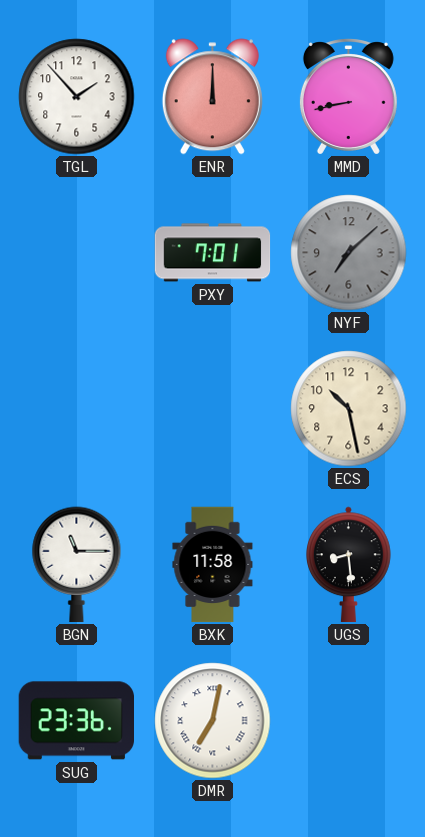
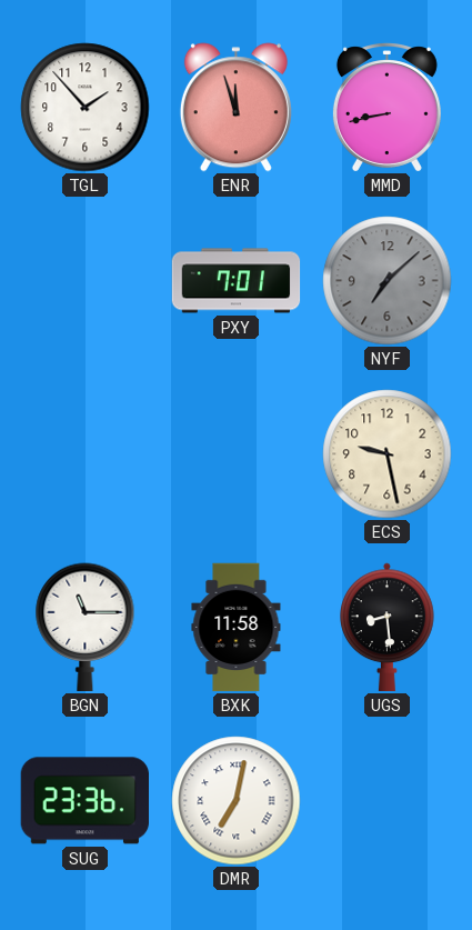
ENR: 12:00 -> 11:57 (235, 108)
ECS: 10:28 -> 9:28 (388, 454)
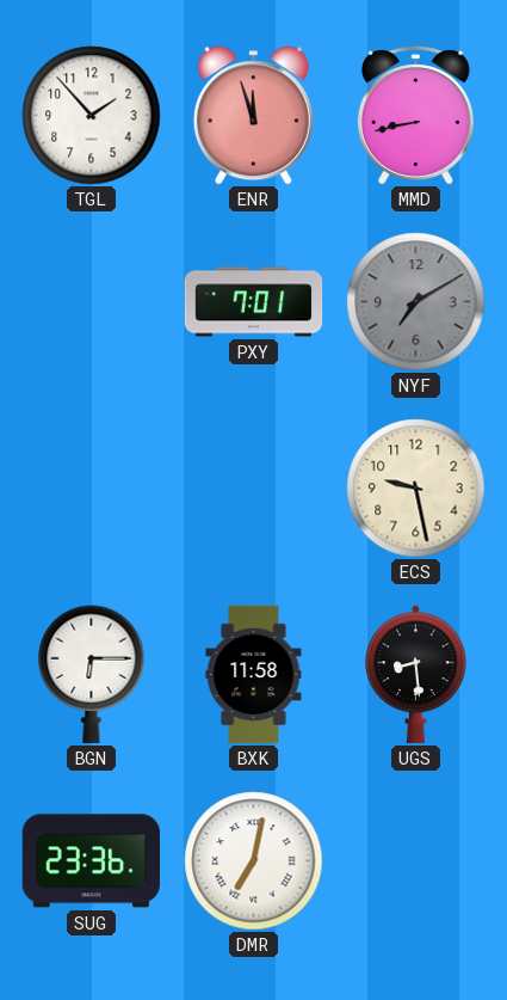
NYF: 7:08 -> 7:10 (416, 302)
BGN: 11:15 -> 6:15 (92, 675)
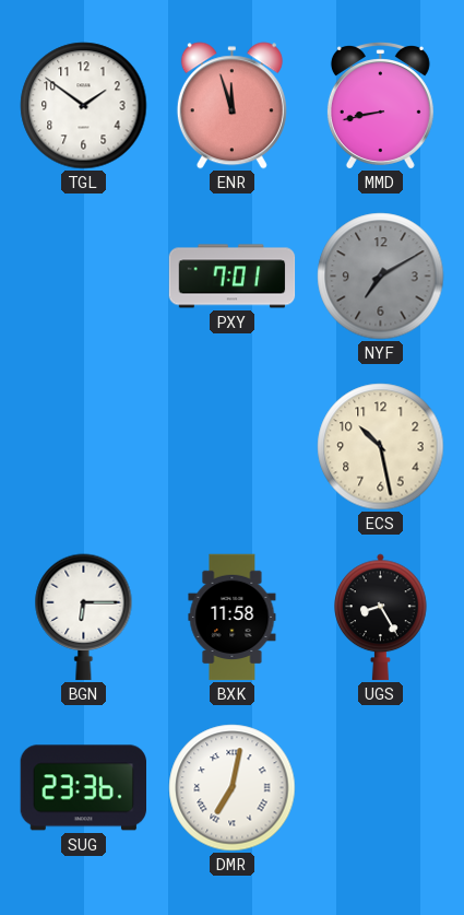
TGL: 1:53 -> 1:51 (84, 106)
ECS: 9:28 -> 10:28 (381, 447)
UGS: 8:29 -> 8:25 (381, 618)
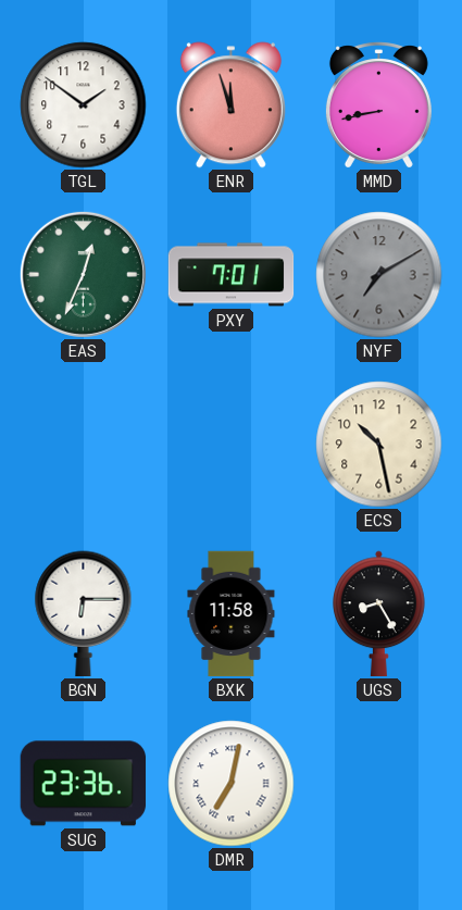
EAS: none -> 12:34 (83, 274)
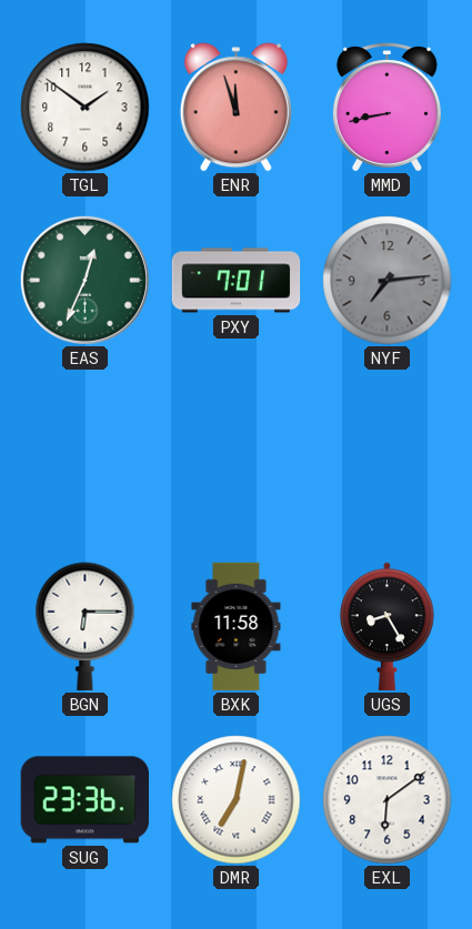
NYF: 7:10 -> 7:14 (388, 281)
ECS: 10:28 -> none (379, 445)
EXL: none -> 6:09 (388, 800)
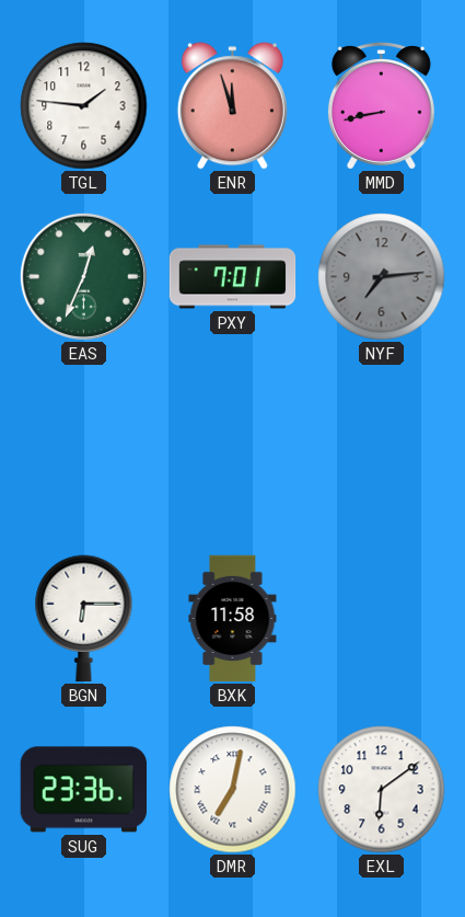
TGL: 1:51 -> 1:46 (84, 106)
UGS: 8:25 -> none (388, 627)
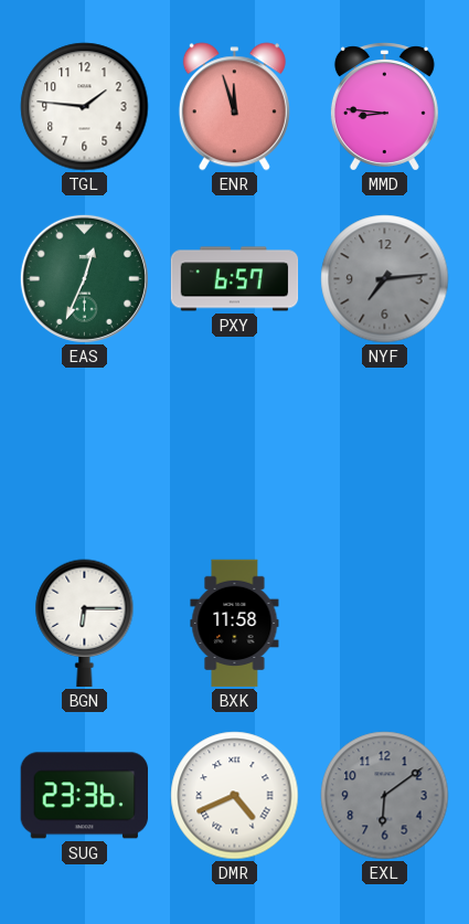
MMD: 8:43 -> 8:46 (384, 107)
PXY: 7:01 -> 6:57 (235, 279)
DMR: 7:02 -> 4:41 (235, 796)
EXL dial: white -> grey (385, 796)
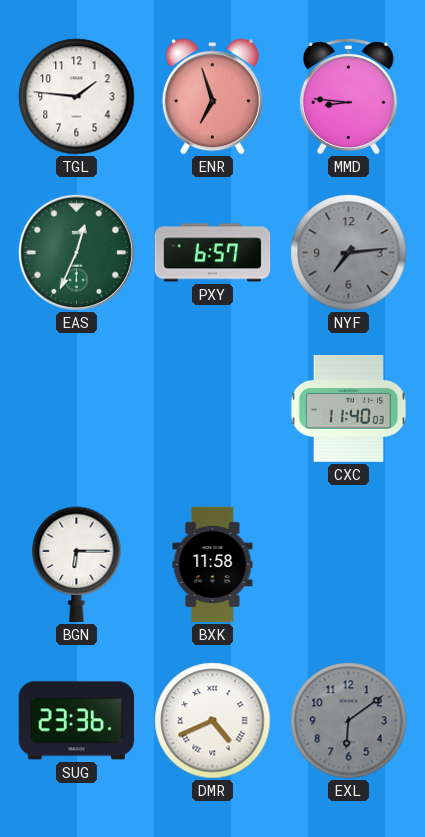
ENR: 11:57 -> 6:57 (212, 97)
CXC: none -> 11:40 (349, 409)
